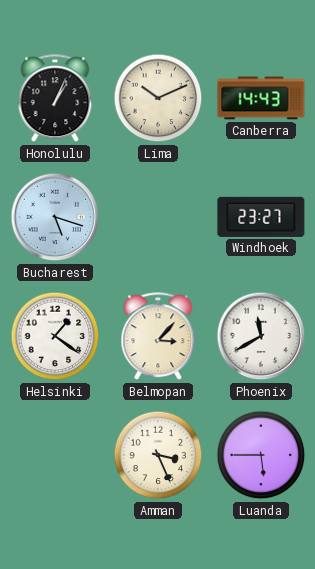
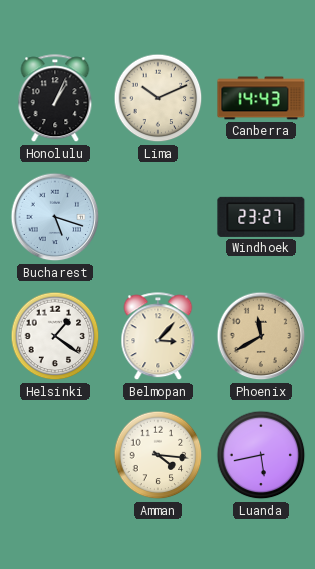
Phoenix dial: white -> champagne (261, 336)
Amman: 3:26 -> 4:16 (158, 455)
Luanda: 5:45 -> 5:43 (261, 455)
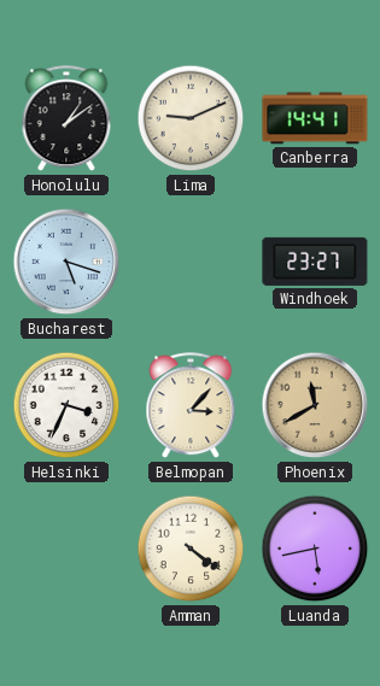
Honolulu: 1:04 -> 1:09 (66, 119)
Lima: 10:11 -> 9:11 (191, 118)
Canberra: 14:43 -> 14:41 (315, 118)
Helsinki: 1:21 -> 3:34 (66, 405)
Amman: 4:16 -> 4:21 (191, 549)
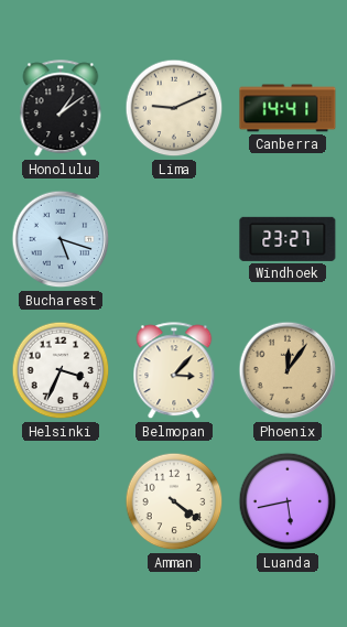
Phoenix: 11:40 -> 12:06 (288, 370)
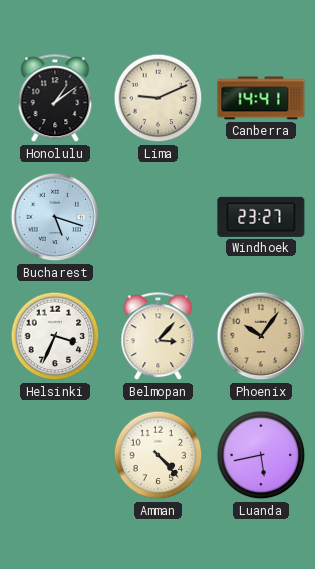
Phoenix: 12:06 -> 10:06 (261, 336)
Amman: 4:21 -> 4:23 (158, 455)
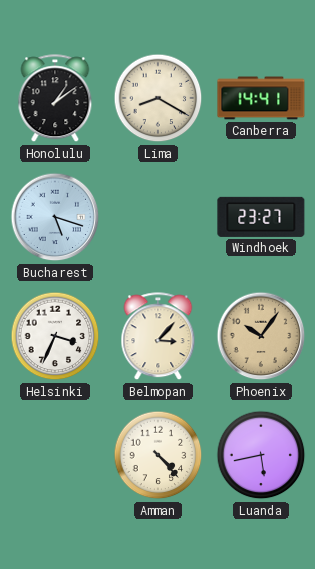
Lima: 9:11 -> 8:20 (158, 98)
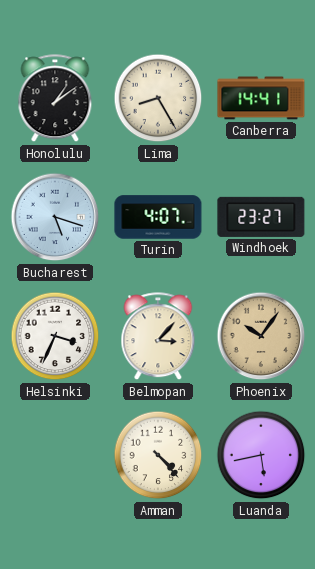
Lima: 8:20 -> 8:25 (158, 98)
Turin: none -> 4:07 (158, 217)
